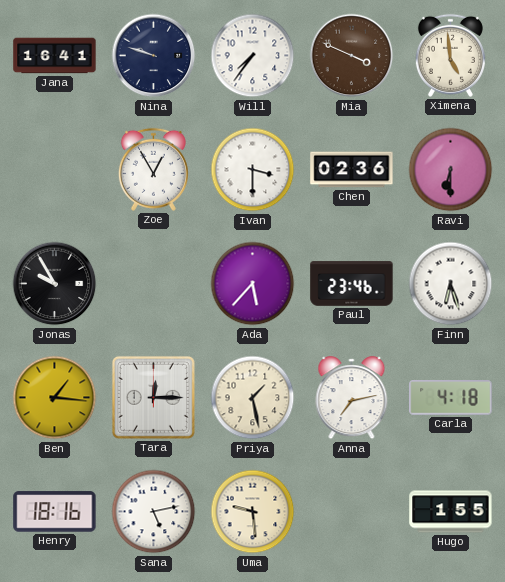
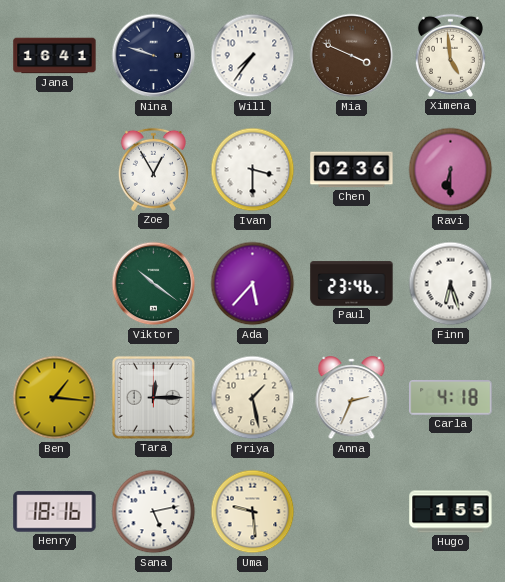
Jonas: 9:55 -> none (55, 284)
Viktor: none -> 10:21 (154, 284)
Anna: 7:13 -> 2:34 (352, 398)
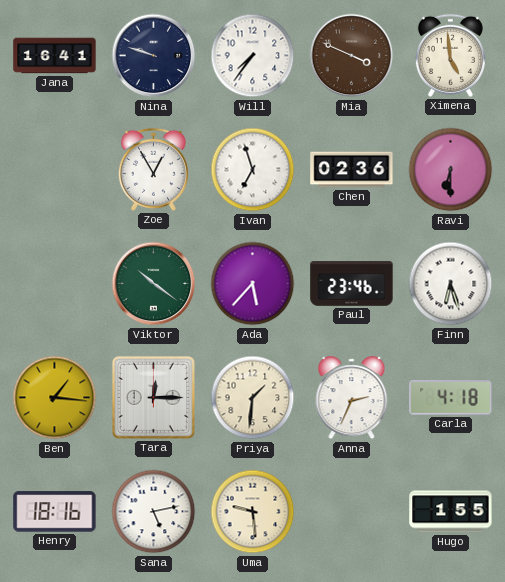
Ivan: 3:30 -> 6:57 (253, 170)
Priya: 1:28 -> 1:31 (253, 398)
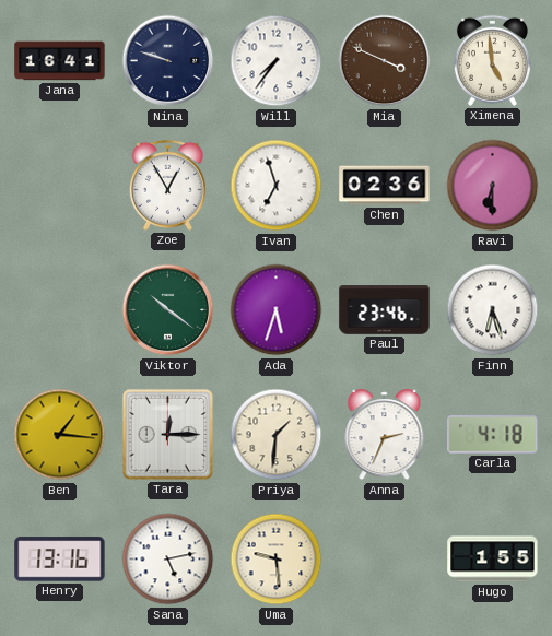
Ada: 5:37 -> 5:33 (277, 310)
Henry: 18:16 -> 13:16 (60, 560)
